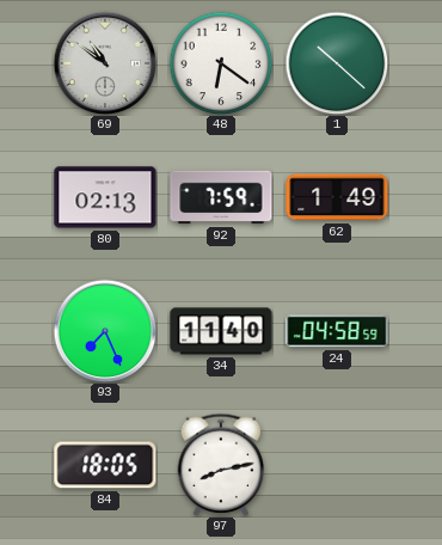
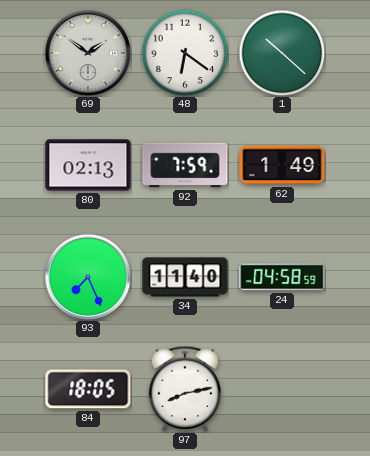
69: 10:51 -> 1:51 (88, 53)
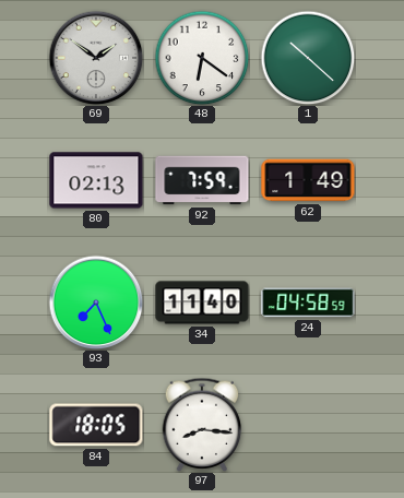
97: 8:13 -> 8:16 (202, 425)
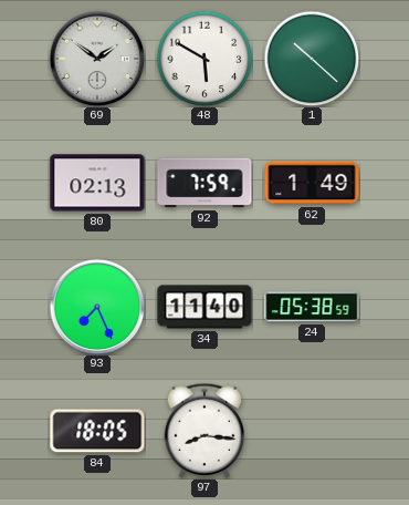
48: 6:21 -> 5:50 (204, 59)
24: 04:58 -> 05:38 (312, 307)
